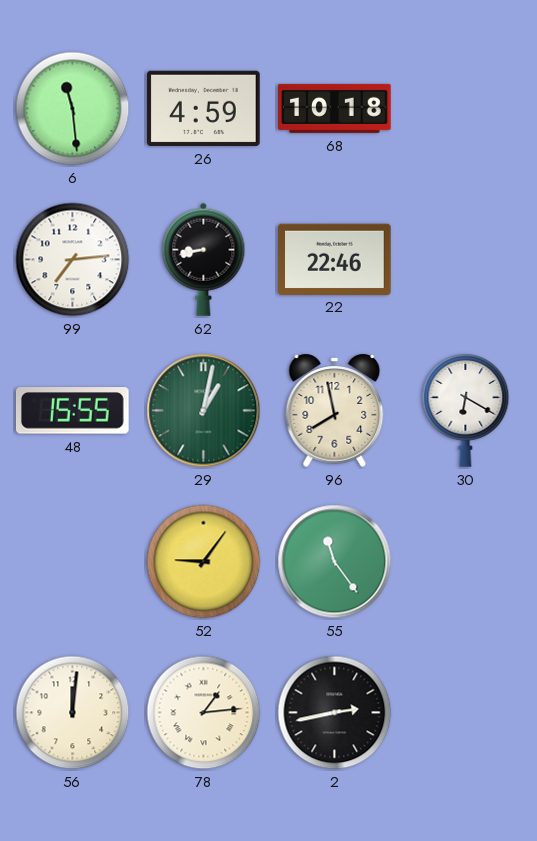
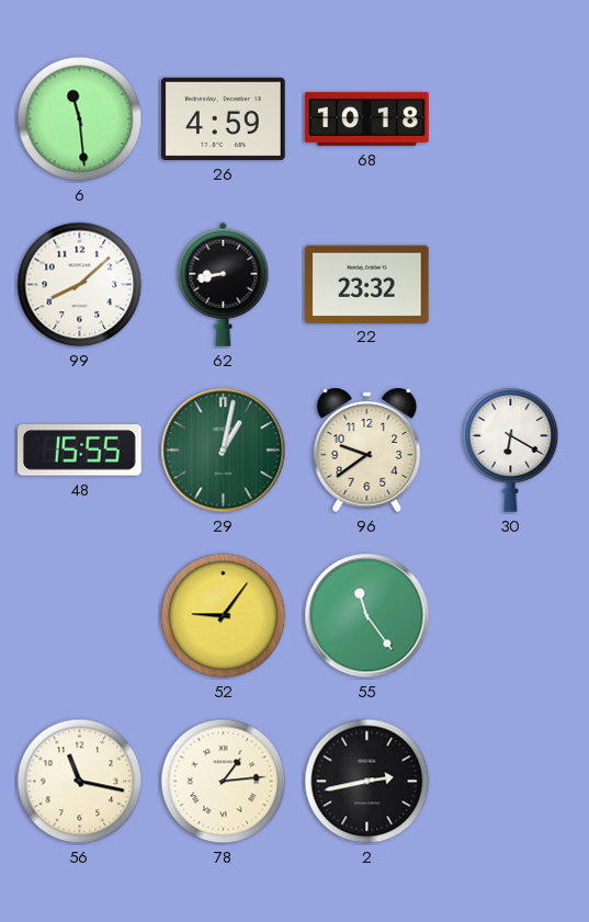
99: 7:14 -> 8:08 (80, 285)
22: 22:46 -> 23:32 (367, 284)
96: 7:58 -> 9:39 (367, 449)
56: 12:01 -> 11:17 (80, 782)
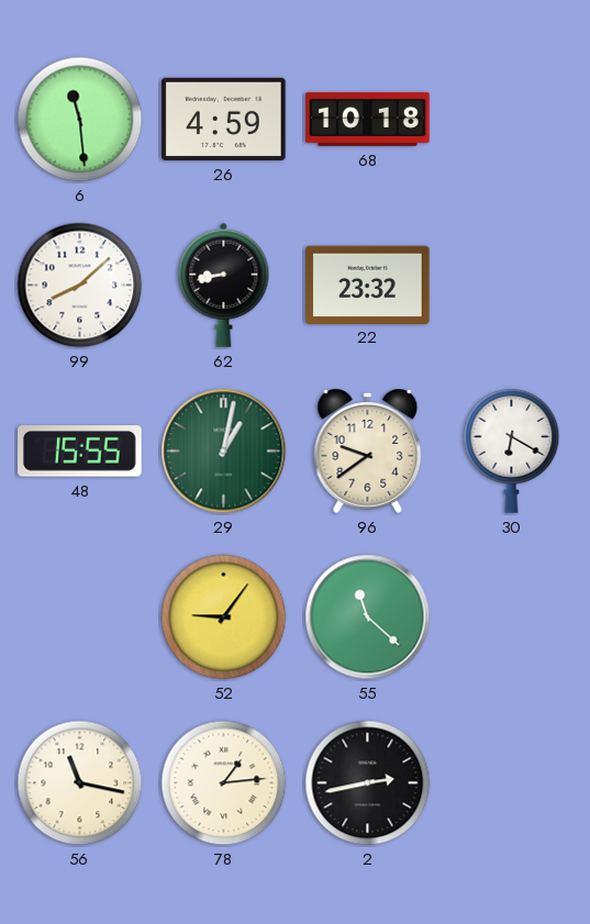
55: 11:24 -> 11:22 (368, 617)
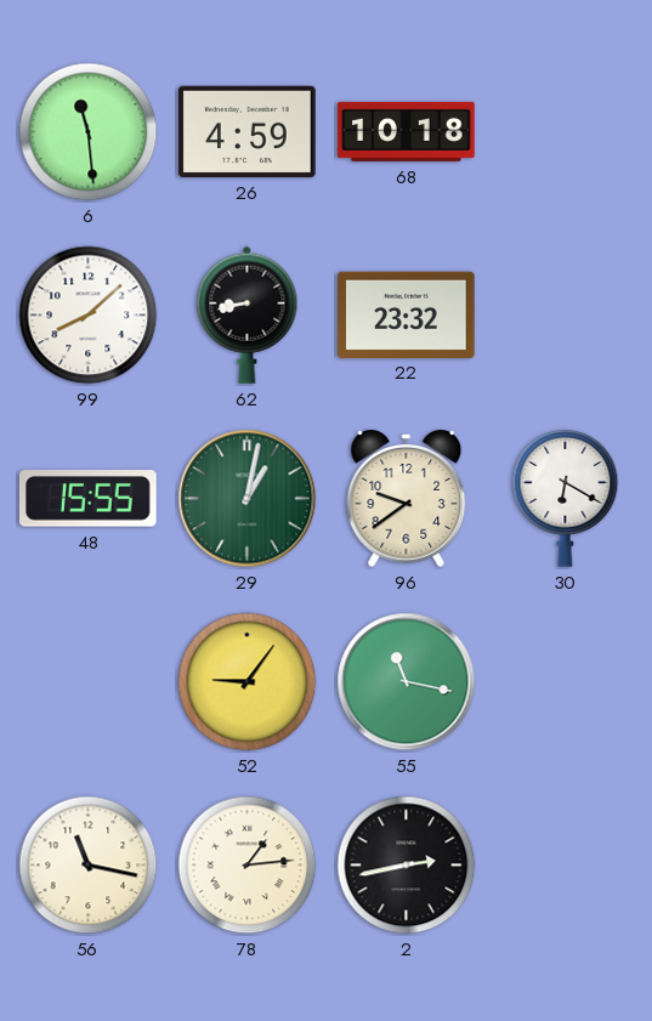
55: 11:22 -> 11:17 (407, 682)
